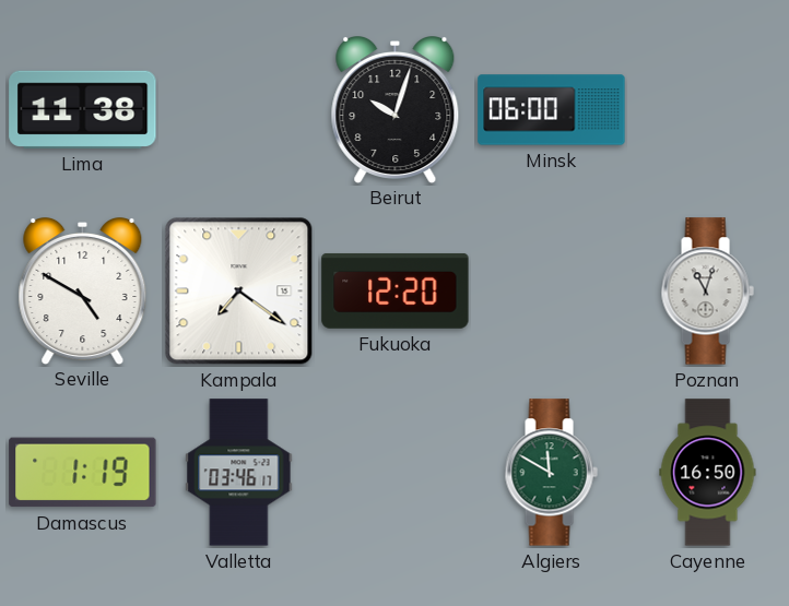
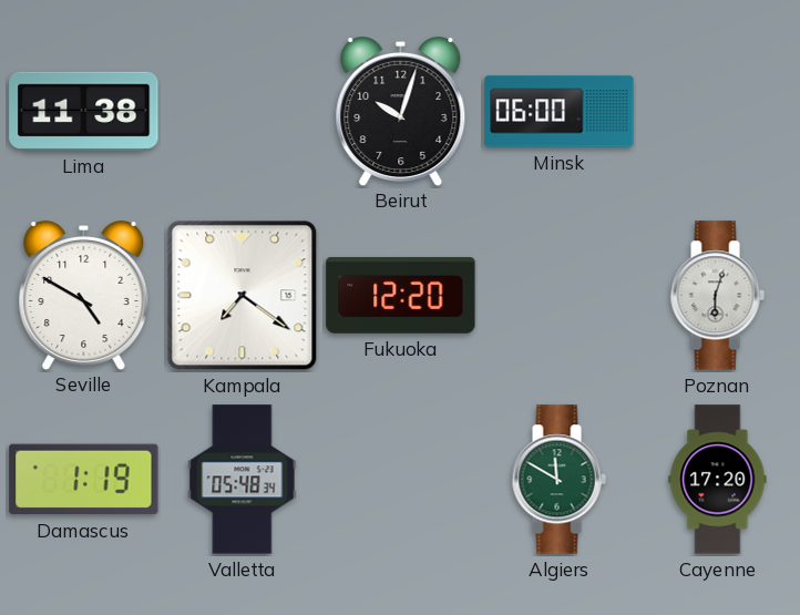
Poznan: 11:03 -> 6:03 (717, 296)
Valletta: 03:46 -> 05:48 (243, 480)
Cayenne: 16:50 -> 17:20 (718, 480)
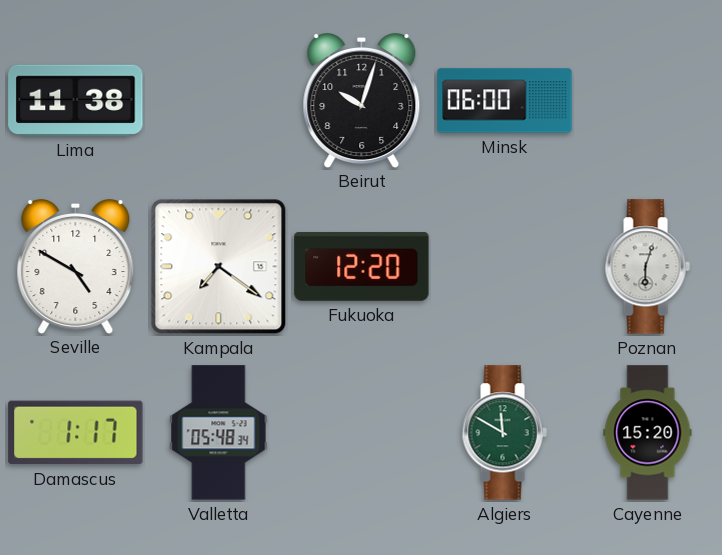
Damascus: 1:19 -> 1:17 (76, 433)
Cayenne: 17:20 -> 15:20 (648, 433)
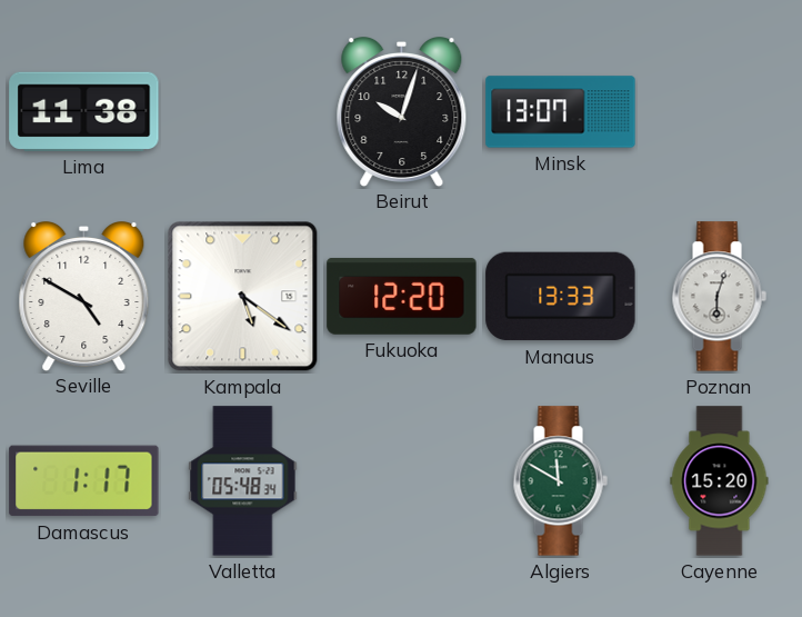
Minsk: 06:00 -> 13:07 (561, 112)
Kampala: 7:21 -> 5:21 (243, 297)
Manaus: none -> 13:33 (561, 297)
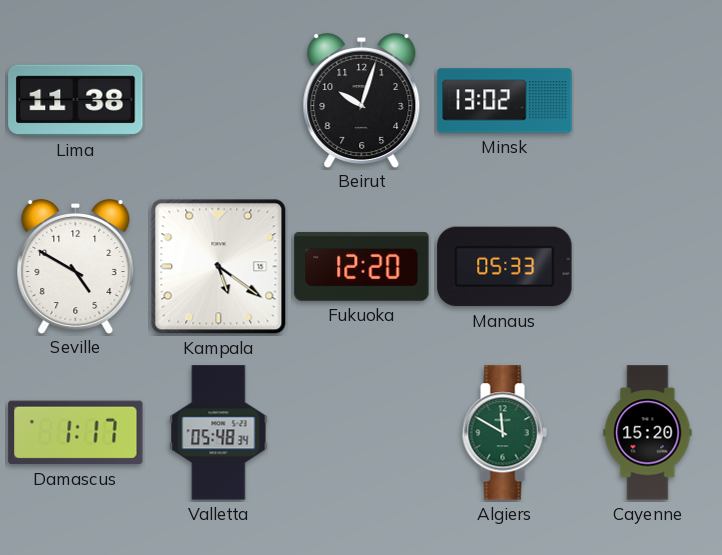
Minsk: 13:07 -> 13:02 (505, 101)
Manaus: 13:33 -> 05:33 (505, 267)
Poznan: 6:03 -> none (719, 297)
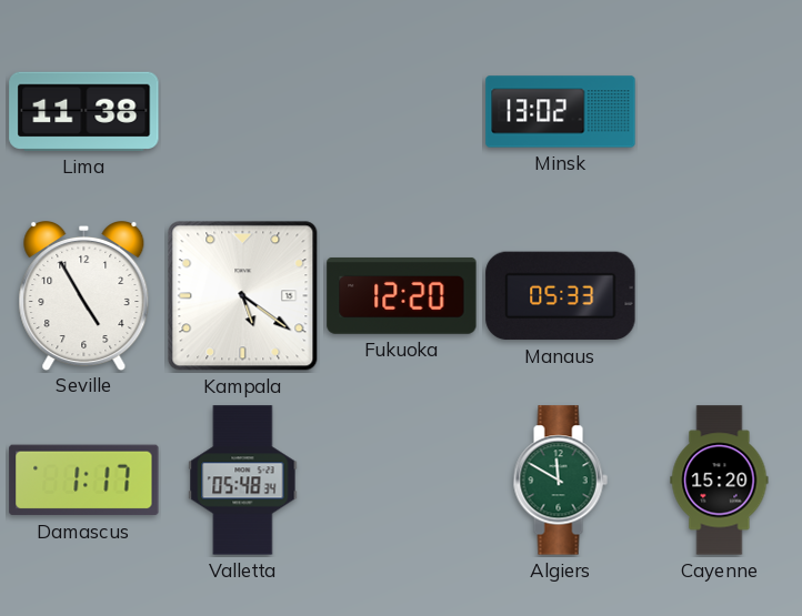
Beirut: 10:03 -> none (362, 101)
Seville: 4:50 -> 4:55 (84, 296)
